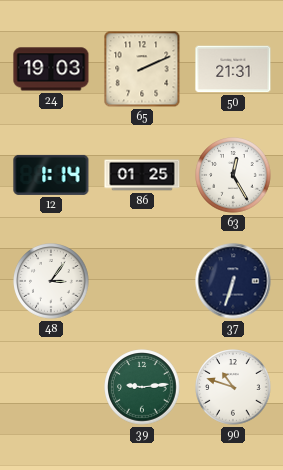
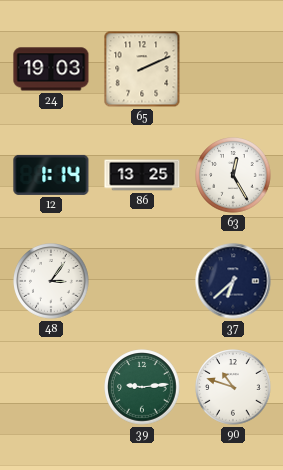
50: 21:31 -> none (233, 69)
86: 01:25 -> 13:25 (142, 175)
37: 6:33 -> 6:38 (233, 281)
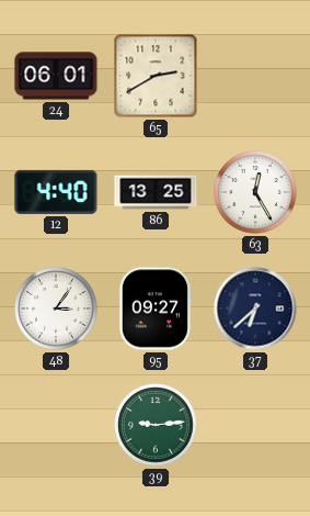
24: 19:03 -> 06:01 (56, 76)
65: 2:11 -> 2:40 (156, 76)
12: 1:14 -> 4:40 (56, 192)
95: none -> 09:27 (156, 309)
90: 10:48 -> none (233, 387)
